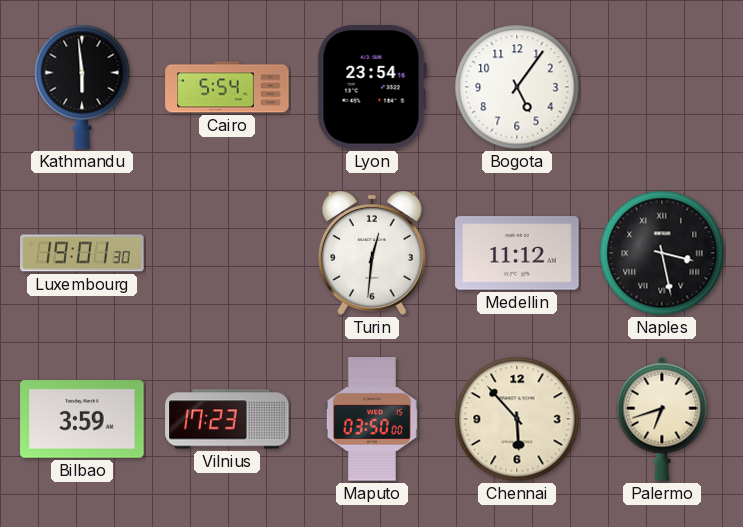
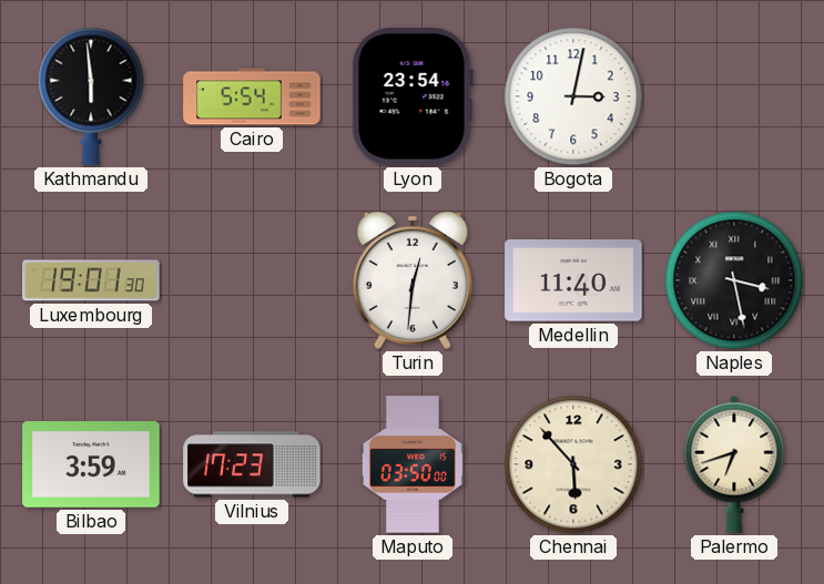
Bogota: 5:06 -> 3:02 (573, 96)
Medellin: 11:12 -> 11:40 (573, 280)
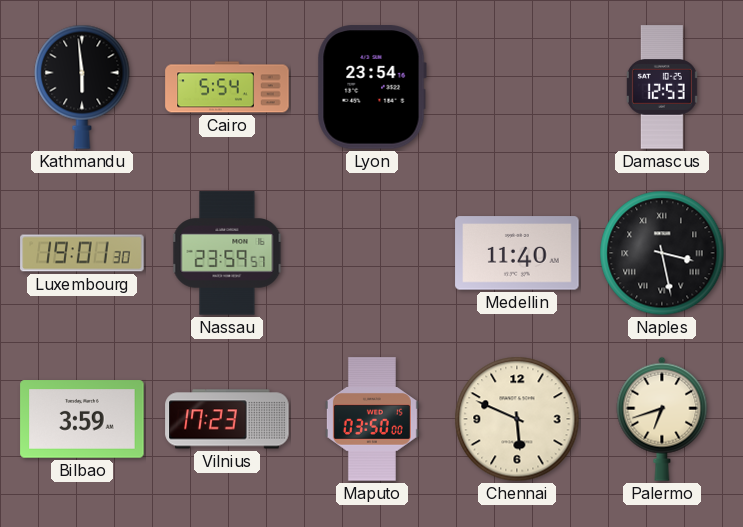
Bogota: 3:02 -> none (573, 96)
Damascus: none -> 12:53 (662, 87)
Nassau: none -> 23:59 (227, 253)
Turin: 12:31 -> none (413, 281)
Chennai: 5:53 -> 5:49 (517, 419)
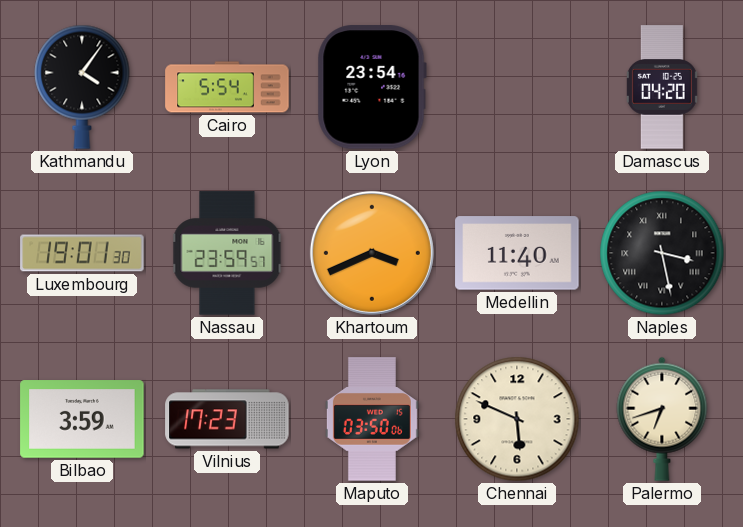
Kathmandu: 5:59 -> 4:06 (82, 87)
Damascus: 12:53 -> 04:20 (662, 87)
Khartoum: none -> 3:41 (372, 253)
Maputo: 03:50:00 -> 03:50:06 (372, 419)
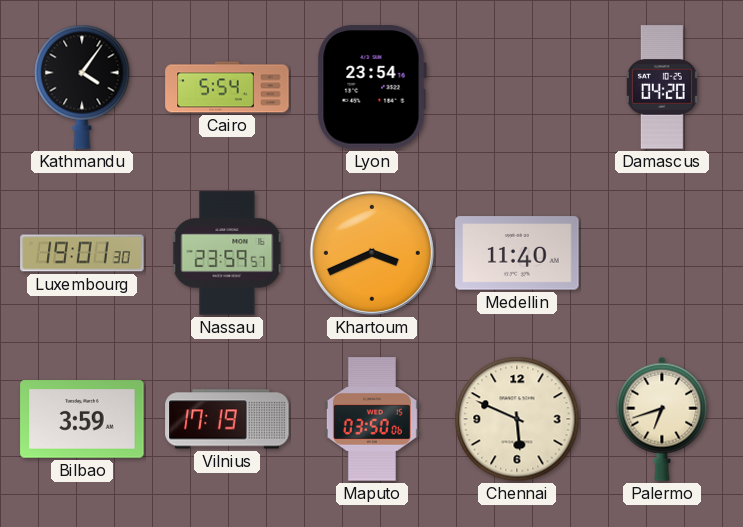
Naples: 3:28 -> none (662, 253)
Vilnius: 17:23 -> 17:19 (227, 419)
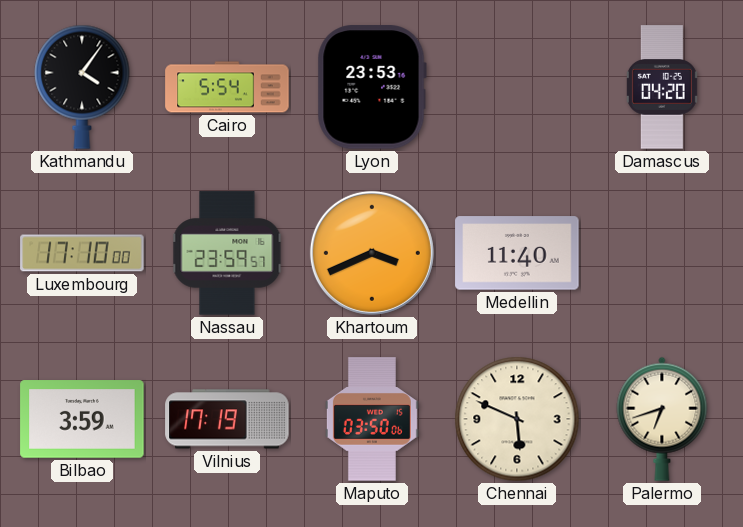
Lyon: 23:54 -> 23:53 (372, 87)
Luxembourg: 19:01 -> 17:10 (82, 253)
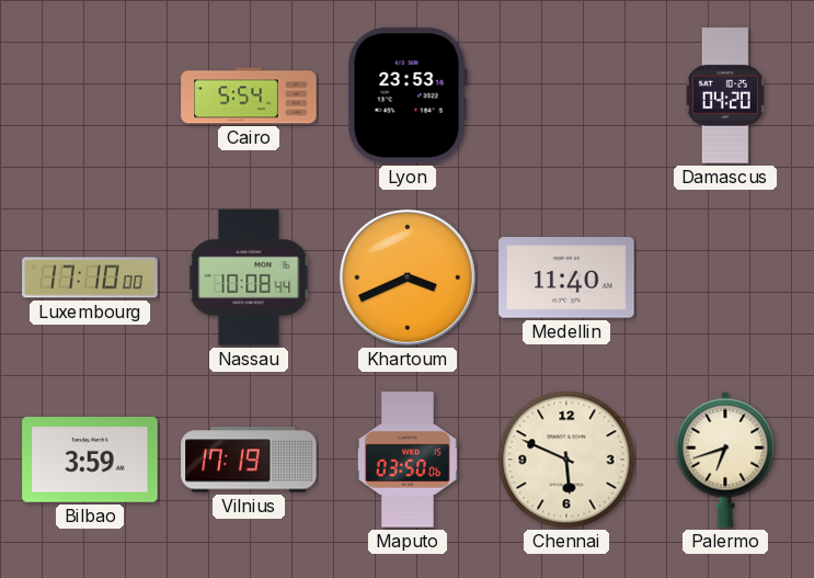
Kathmandu: 4:06 -> none (82, 87)
Nassau: 23:59 -> 10:08 (249, 277)
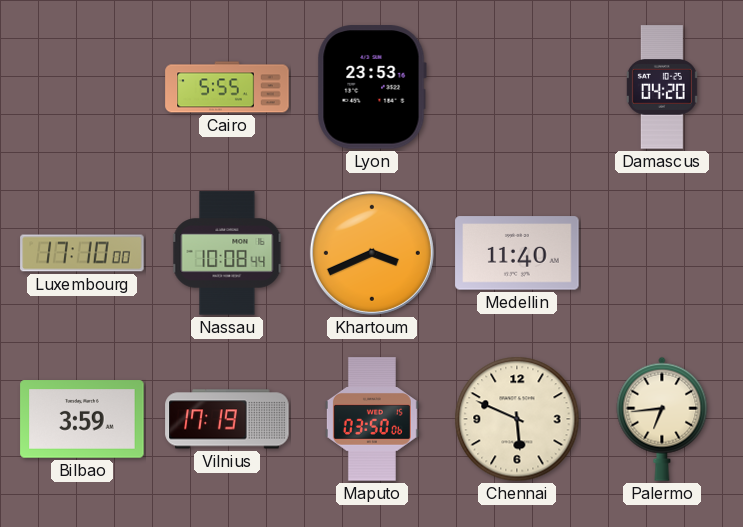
Cairo: 5:54 -> 5:55 (227, 87)
Palermo: 6:42 -> 6:44 (662, 419)
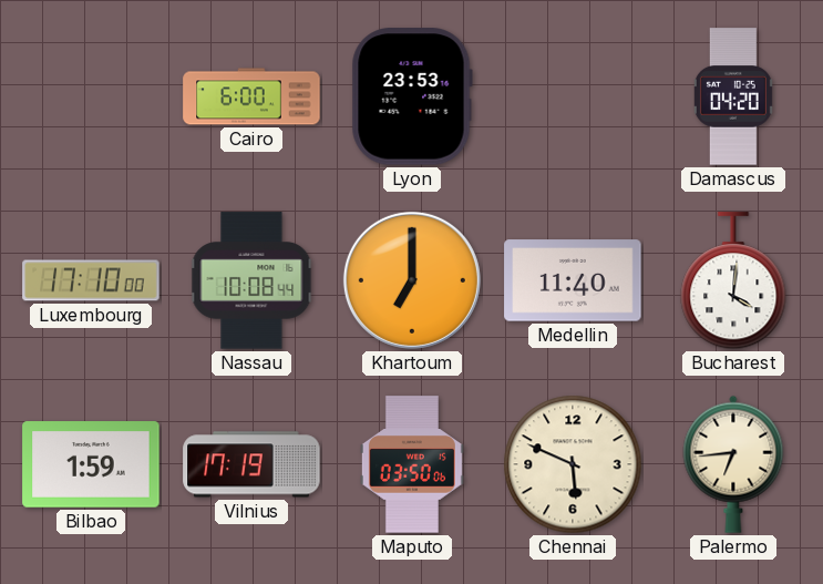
Cairo: 5:55 -> 6:00 (251, 96)
Khartoum: 3:41 -> 7:00 (412, 280)
Bucharest: none -> 4:01 (733, 281)
Bilbao: 3:59 -> 1:59 (91, 464)
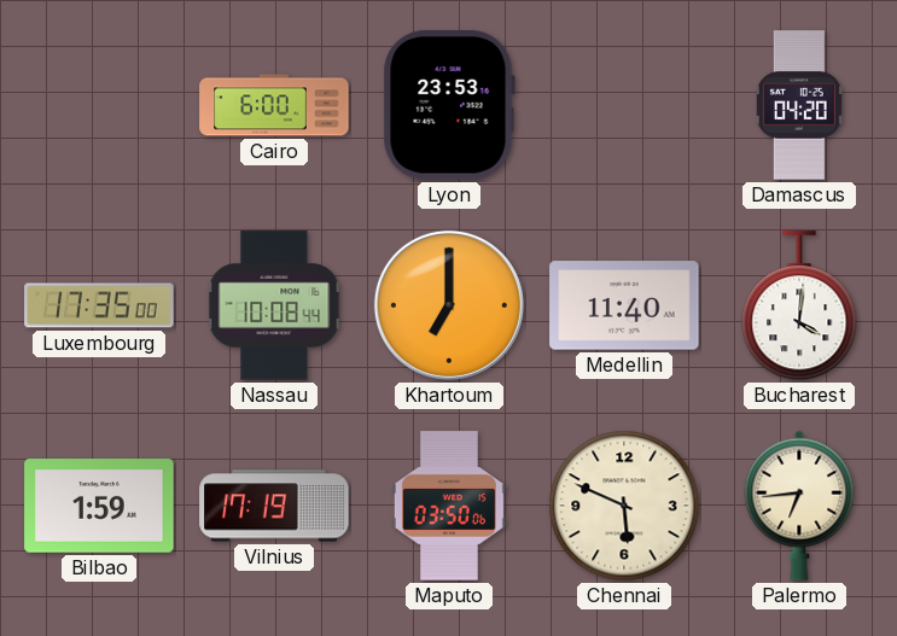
Luxembourg: 17:10 -> 17:35 (99, 305)
